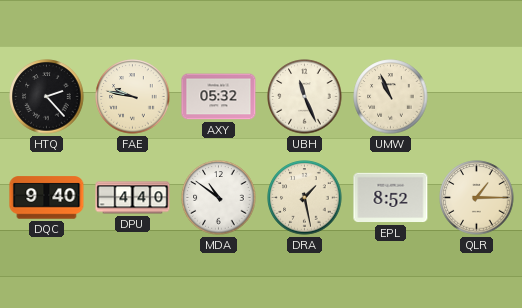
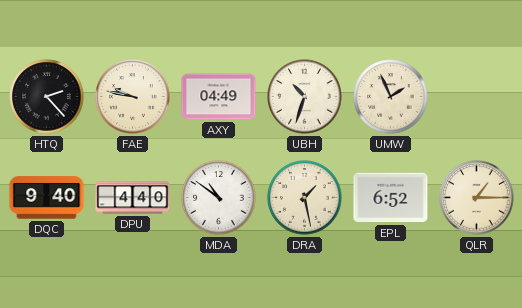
AXY: 05:32 -> 04:49 (219, 97)
UBH: 11:26 -> 10:33 (305, 97)
UMW: 10:56 -> 1:56 (391, 97)
EPL: 8:52 -> 6:52 (391, 198)
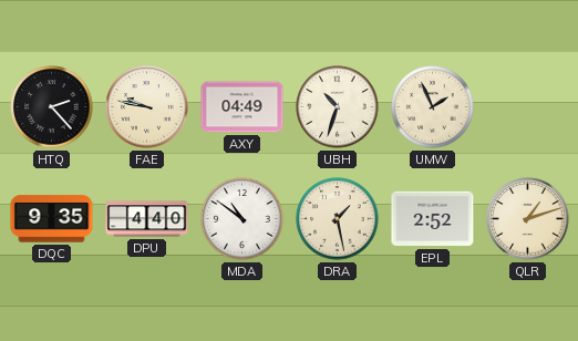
DQC: 9:40 -> 9:35 (52, 219)
EPL: 6:52 -> 2:52 (433, 219)
QLR: 1:15 -> 1:12 (528, 219)
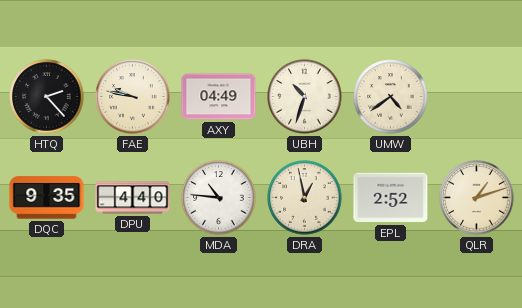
UMW: 1:56 -> 4:39 (391, 97)
MDA: 10:51 -> 10:46 (219, 198)
DRA: 1:28 -> 12:58 (305, 198)
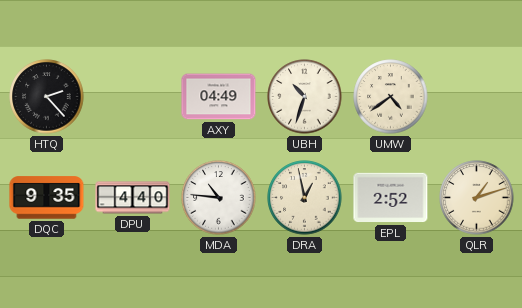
FAE: 9:47 -> none (133, 97)
